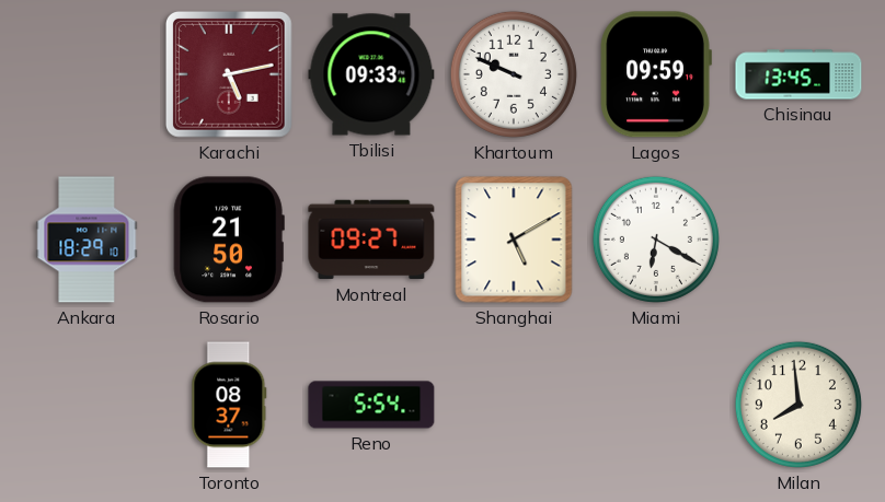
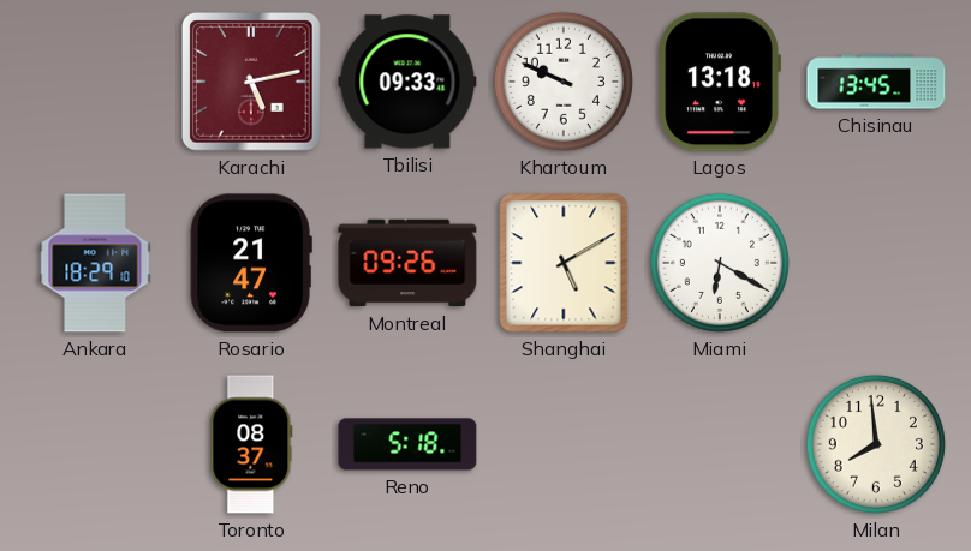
Lagos: 09:59 -> 13:18 (720, 82)
Rosario: 21:50 -> 21:47 (251, 263)
Montreal: 09:27 -> 09:26 (407, 263)
Reno: 5:54 -> 5:18 (407, 444)
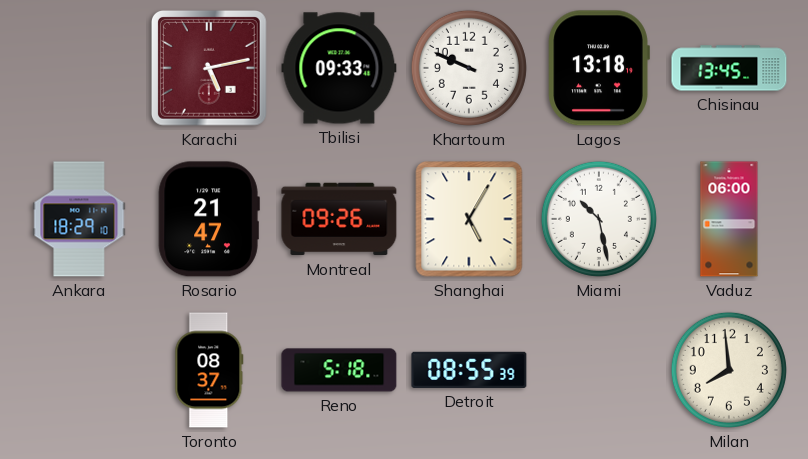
Shanghai: 5:10 -> 5:05 (469, 219)
Miami: 6:20 -> 10:28 (599, 219)
Vaduz: none -> 06:00 (729, 219)
Detroit: none -> 08:55 (469, 370)
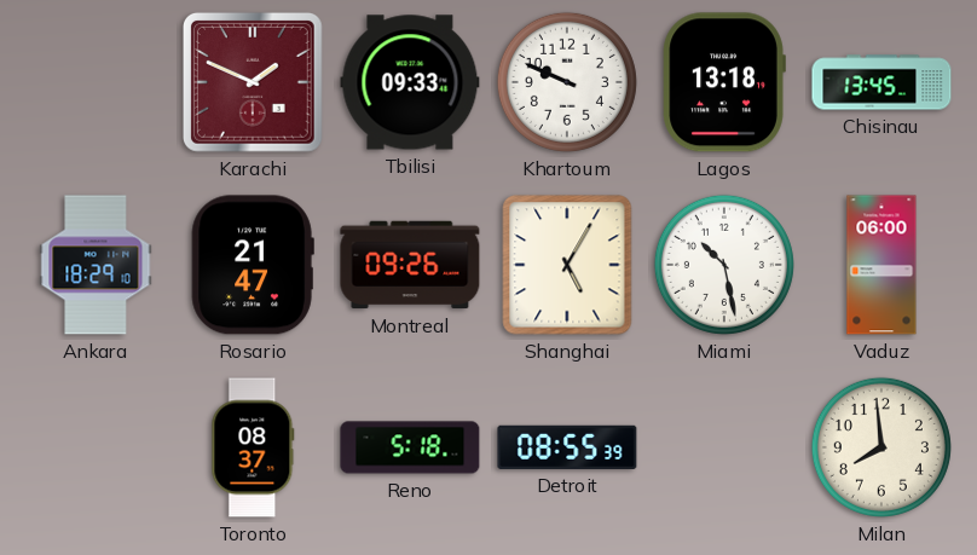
Karachi: 5:13 -> 1:49 (253, 82)
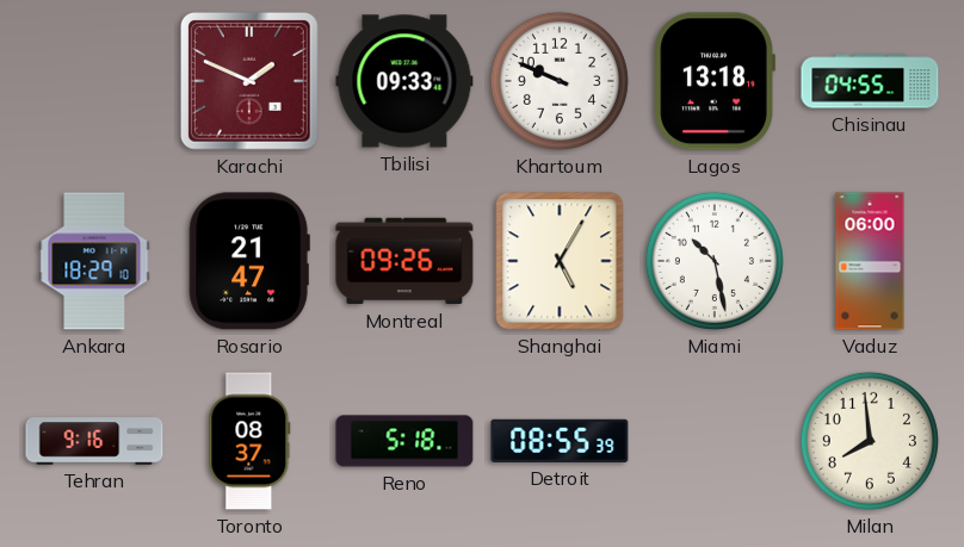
Chisinau: 13:45 -> 04:55 (870, 81)
Tehran: none -> 9:16 (94, 441)
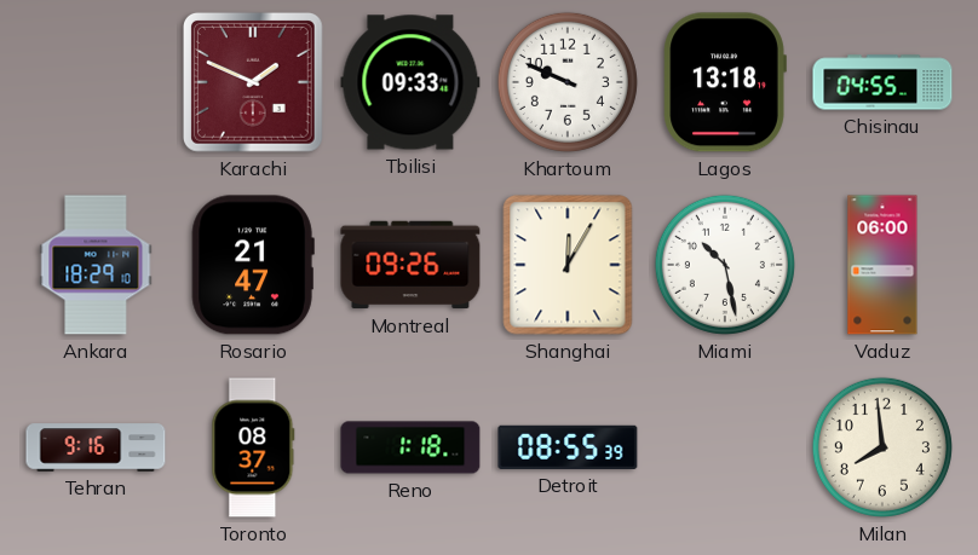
Shanghai: 5:05 -> 12:05 (568, 265)
Reno: 5:18 -> 1:18 (410, 447)
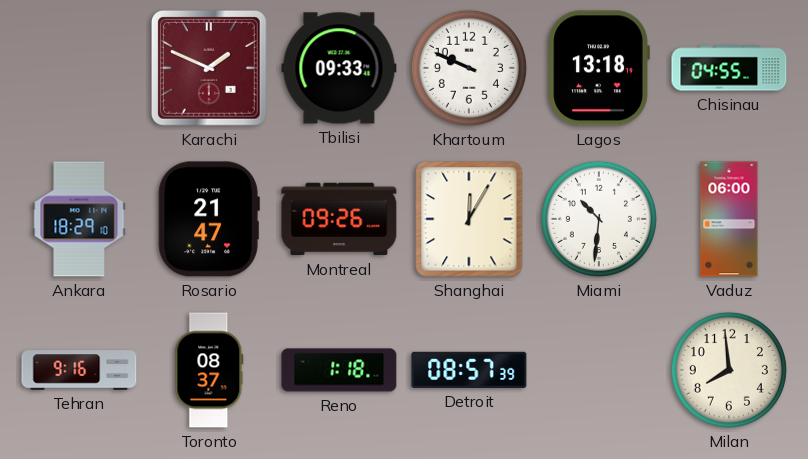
Miami: 10:28 -> 10:31 (599, 219)
Detroit: 08:55 -> 08:57 (469, 370)
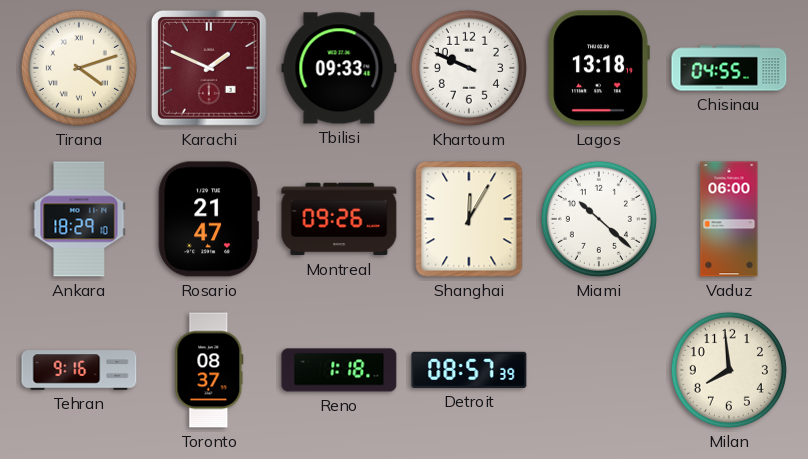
Tirana: none -> 4:12 (79, 68)
Miami: 10:31 -> 10:22 (599, 219)
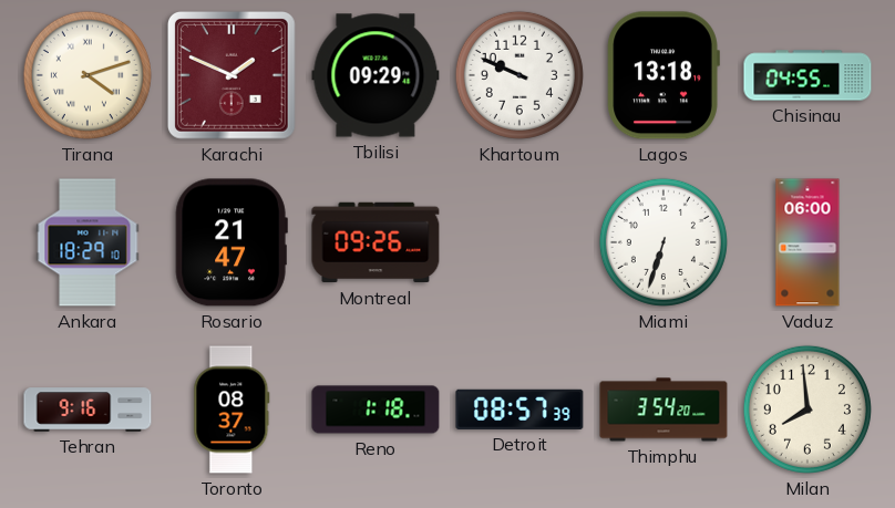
Tbilisi: 09:33 -> 09:29 (376, 75)
Shanghai: 12:05 -> none (469, 219)
Miami: 10:22 -> 6:33 (663, 242)
Thimphu: none -> 3:54 (663, 409)
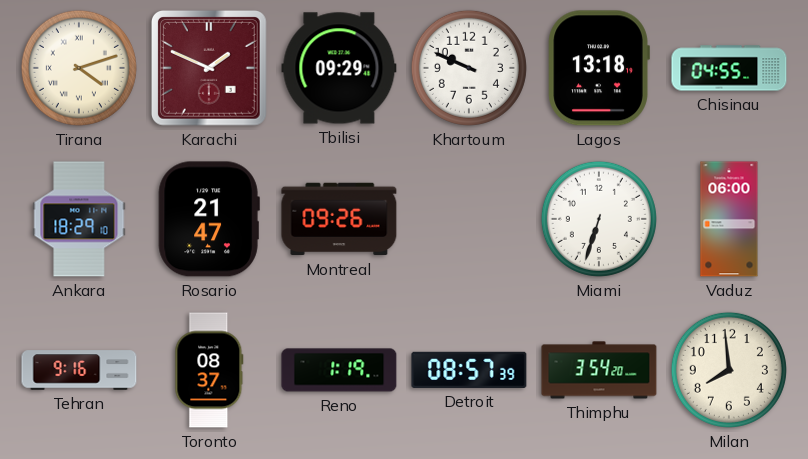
Reno: 1:18 -> 1:19 (339, 370)
